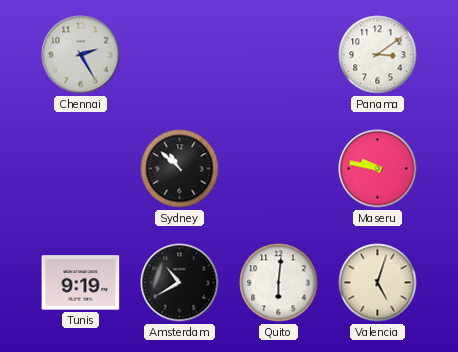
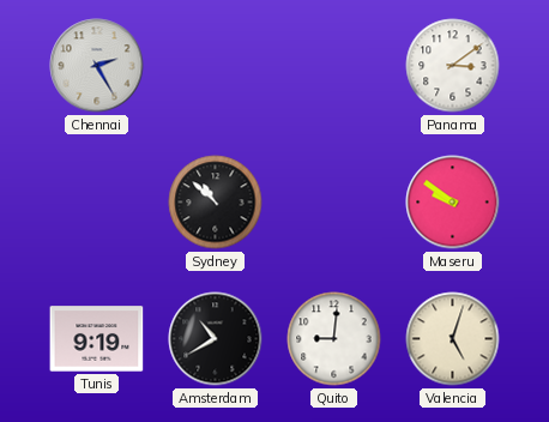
Maseru: 9:47 -> 9:51 (453, 203)
Quito: 6:01 -> 9:01 (334, 339)
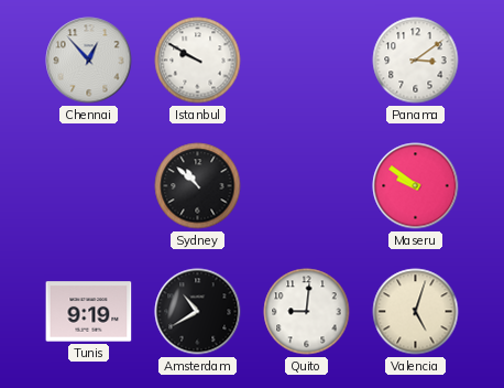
Chennai: 2:25 -> 12:53 (89, 61)
Istanbul: none -> 9:50 (198, 61)
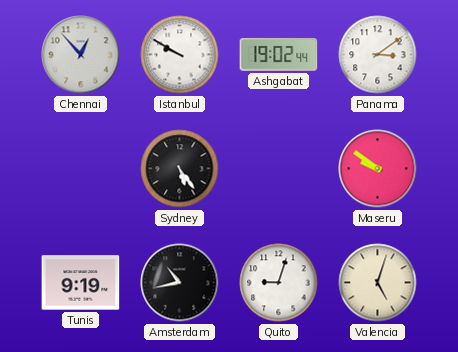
Ashgabat: none -> 19:02 (279, 54)
Sydney: 10:52 -> 5:24 (180, 169)
Amsterdam: 10:40 -> 10:43 (180, 283)
Quito: 9:01 -> 9:03 (279, 283)
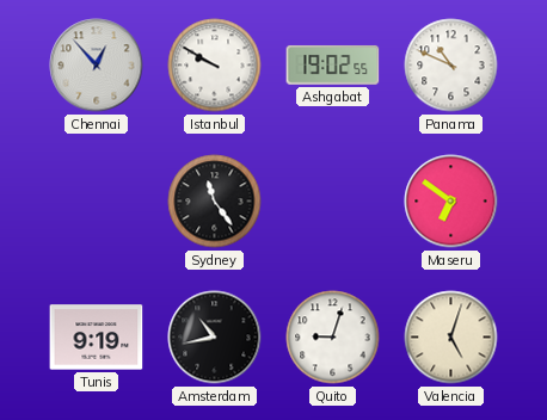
Ashgabat: 19:02:44 -> 19:02:55 (333, 64)
Panama: 3:09 -> 10:49 (451, 66)
Sydney: 5:24 -> 11:24 (215, 202)
Maseru: 9:51 -> 6:51 (451, 202)
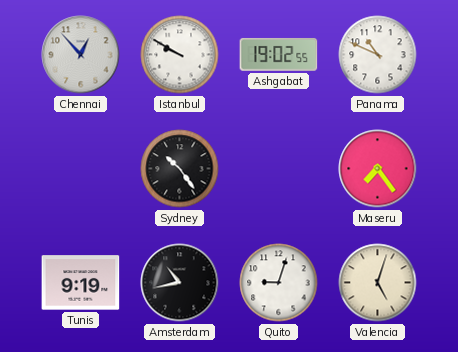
Sydney: 11:24 -> 10:24 (180, 169)
Maseru: 6:51 -> 7:24 (378, 169)
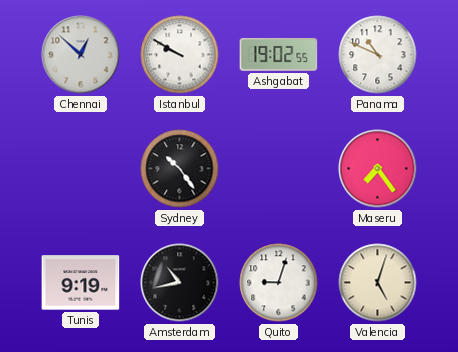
Chennai: 12:53 -> 12:52 (81, 55)
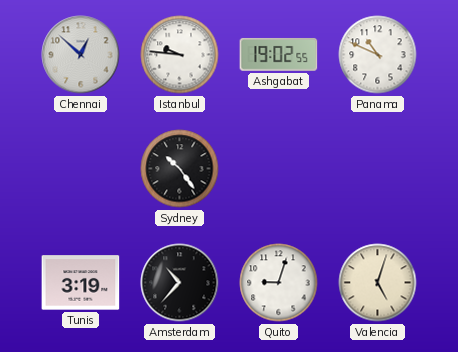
Istanbul: 9:50 -> 9:46 (180, 55)
Maseru: 7:24 -> none (378, 169)
Tunis: 9:19 -> 3:19 (81, 283)
Amsterdam: 10:43 -> 10:37 (180, 283)
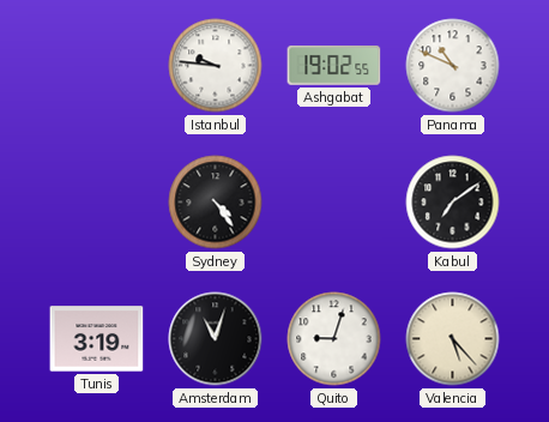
Chennai: 12:52 -> none (81, 55)
Sydney: 10:24 -> 4:24 (216, 203)
Kabul: none -> 7:09 (453, 203)
Amsterdam: 10:37 -> 11:03 (216, 339)
Valencia: 5:03 -> 5:23 (453, 339)
